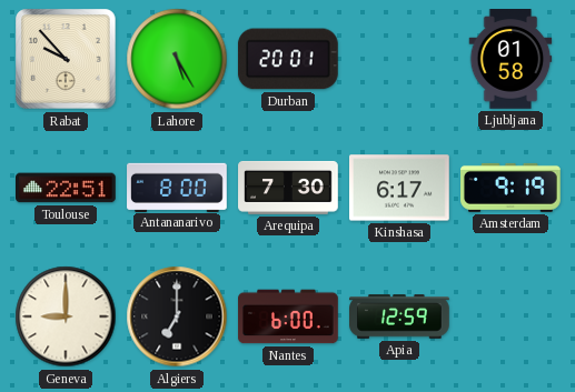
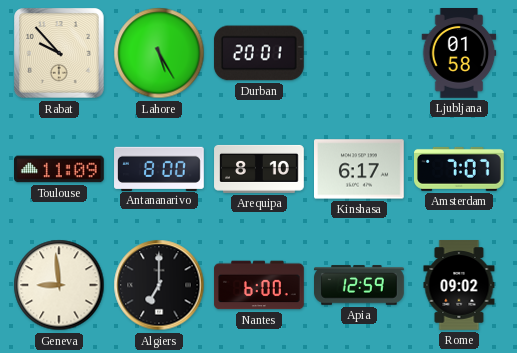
Toulouse: 22:51 -> 11:09 (60, 169)
Arequipa: 7:30 -> 8:10 (259, 169)
Amsterdam: 9:19 -> 7:07 (460, 169)
Geneva: 9:00 -> 8:59 (59, 285)
Rome: none -> 09:02 (459, 285)
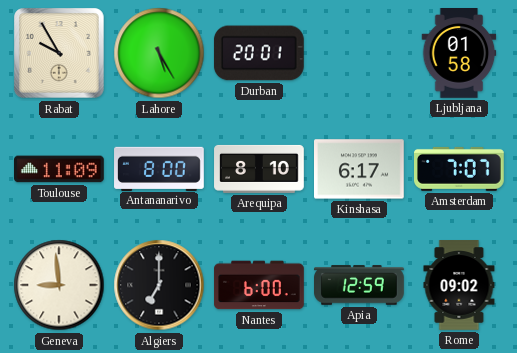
Rabat: 9:53 -> 9:55 (59, 53)
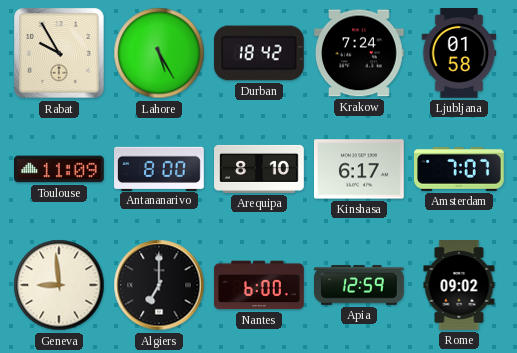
Durban: 20:01 -> 18:42 (259, 53)
Krakow: none -> 7:24 (360, 53)
